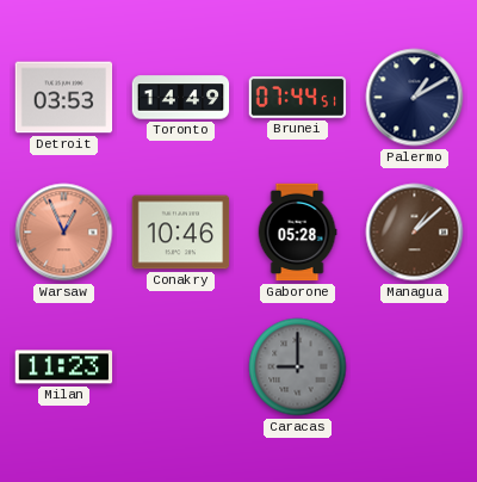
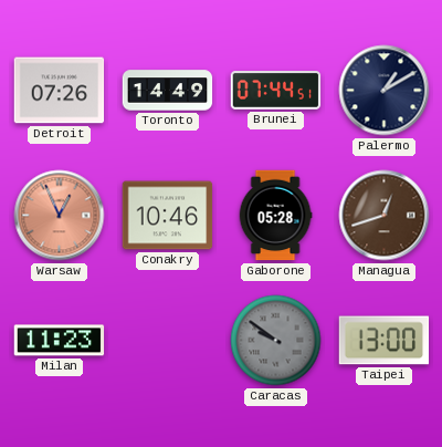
Detroit: 03:53 -> 07:26 (60, 91)
Managua: 1:08 -> 12:42 (385, 216)
Caracas: 9:00 -> 9:51 (276, 341)
Taipei: none -> 13:00 (385, 341)
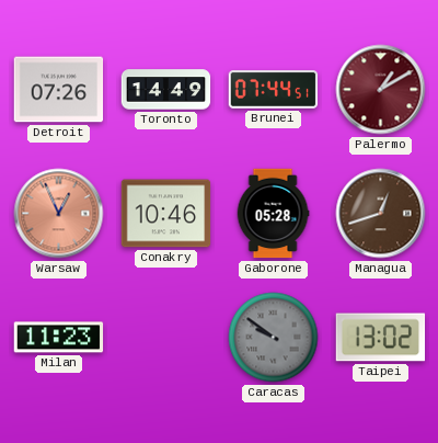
Palermo dial: navy -> burgundy (381, 90)
Taipei: 13:00 -> 13:02 (381, 338)
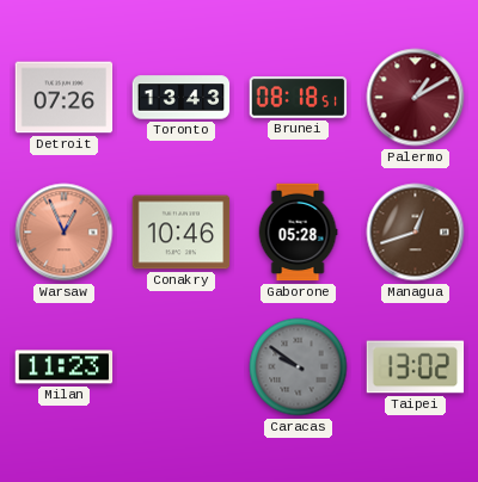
Toronto: 14:49 -> 13:43 (182, 98)
Brunei: 07:44 -> 08:18 (299, 98)
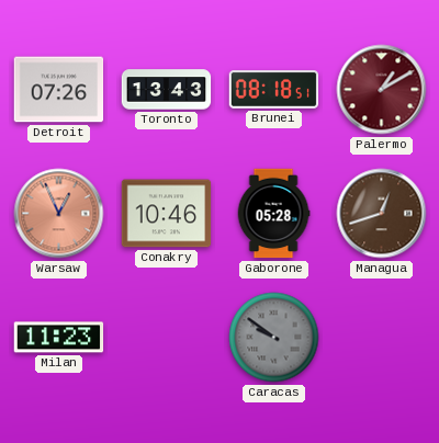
Taipei: 13:02 -> none (416, 367)
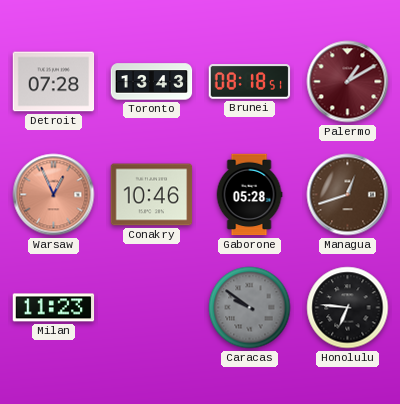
Detroit: 07:26 -> 07:28 (54, 82)
Honolulu: none -> 6:46 (348, 308)
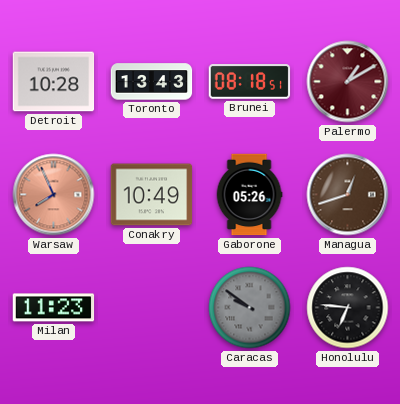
Detroit: 07:28 -> 10:28 (54, 82)
Warsaw: 12:56 -> 7:56 (54, 195)
Conakry: 10:46 -> 10:49 (152, 195)
Gaborone: 05:28 -> 05:26 (249, 195)
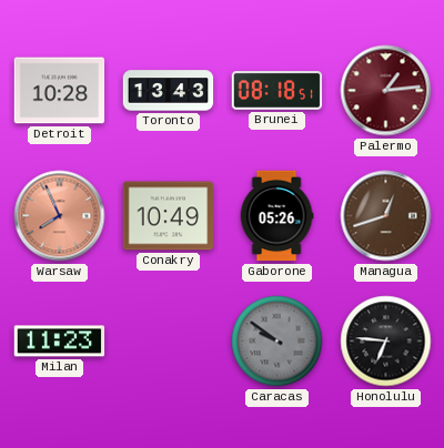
Palermo: 1:10 -> 1:14 (386, 91)
